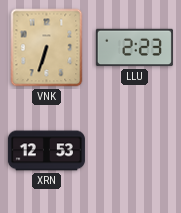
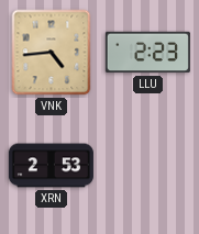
VNK: 6:33 -> 4:44 (52, 53)
XRN: 12:53 -> 2:53 (51, 166)
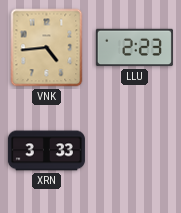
XRN: 2:53 -> 3:33 (46, 151)
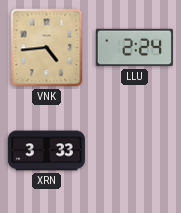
LLU: 2:23 -> 2:24 (134, 48)
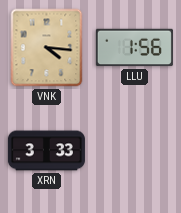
VNK: 4:44 -> 4:16 (47, 48)
LLU: 2:24 -> 1:56 (134, 48)
